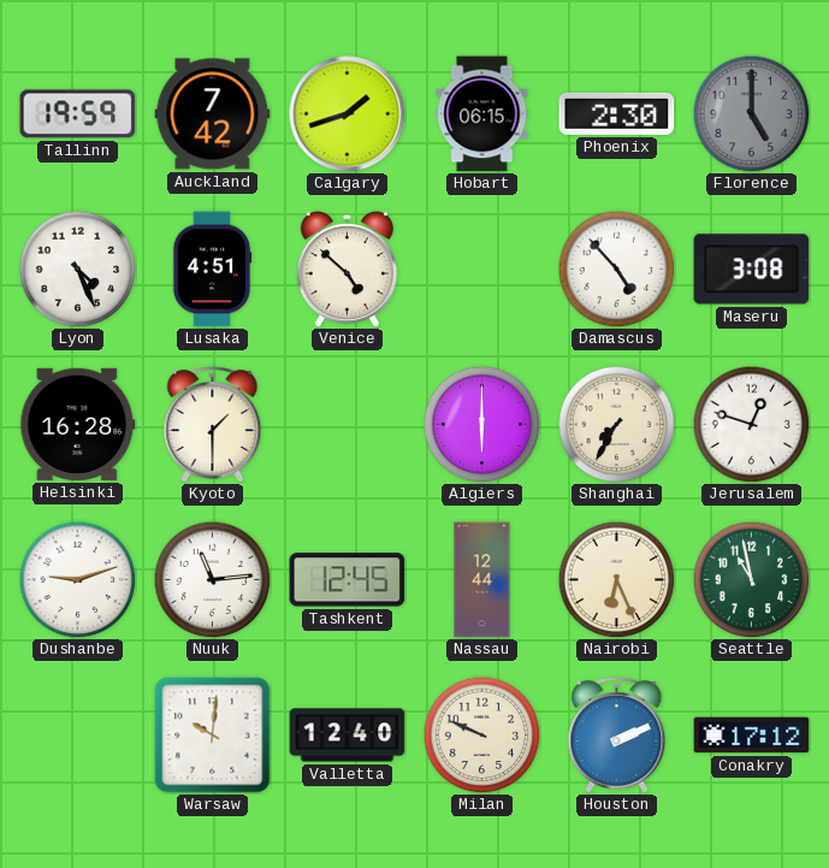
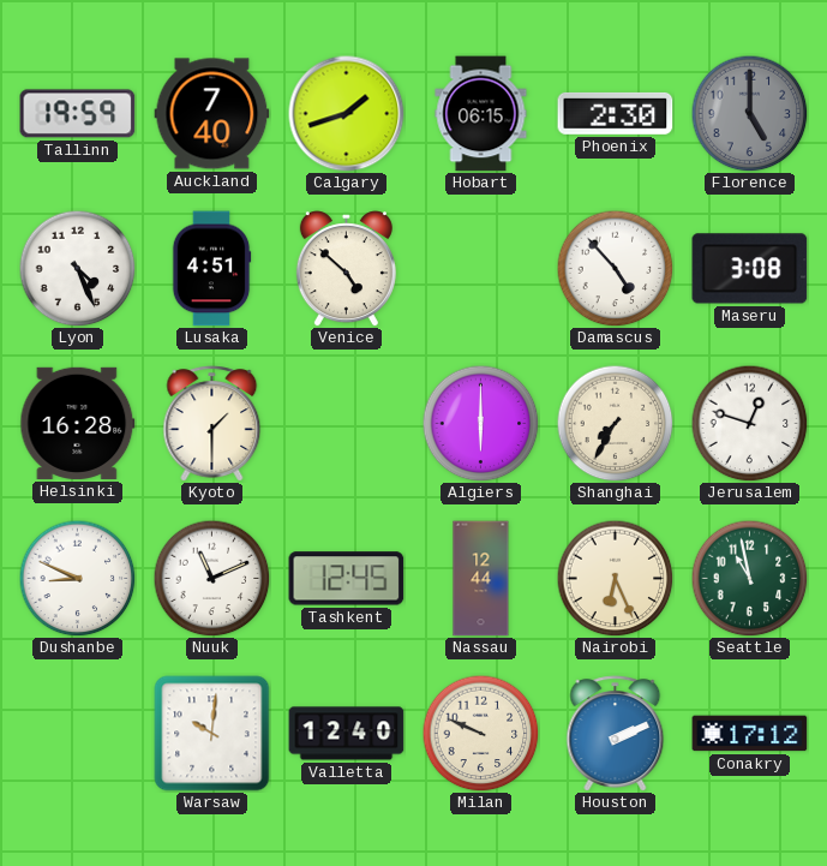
Auckland: 7:42 -> 7:40 (212, 114)
Dushanbe: 9:12 -> 8:49 (77, 578)
Nuuk: 11:14 -> 11:11 (211, 578)
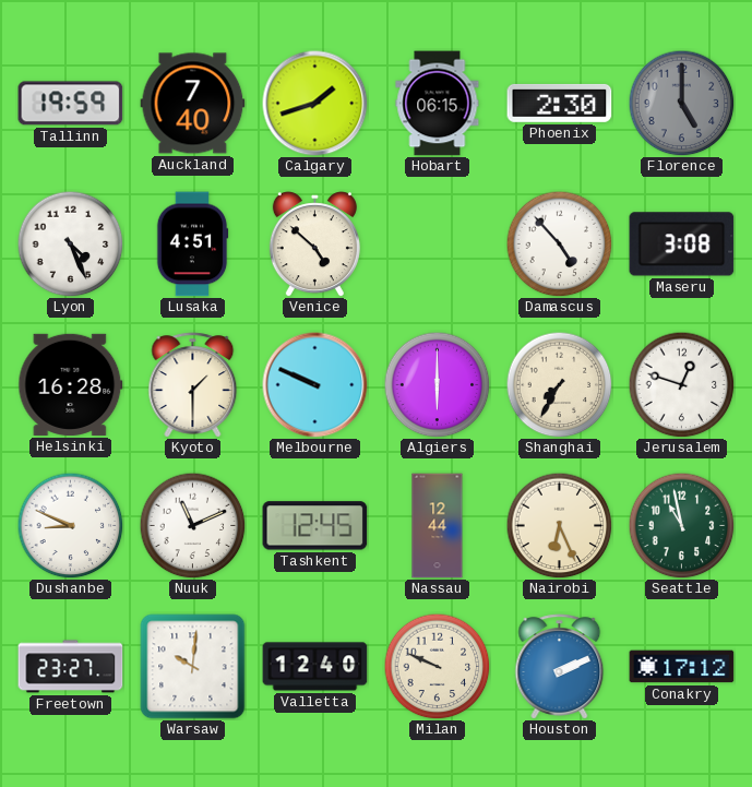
Melbourne: none -> 9:49 (315, 385)
Freetown: none -> 23:27 (71, 667)
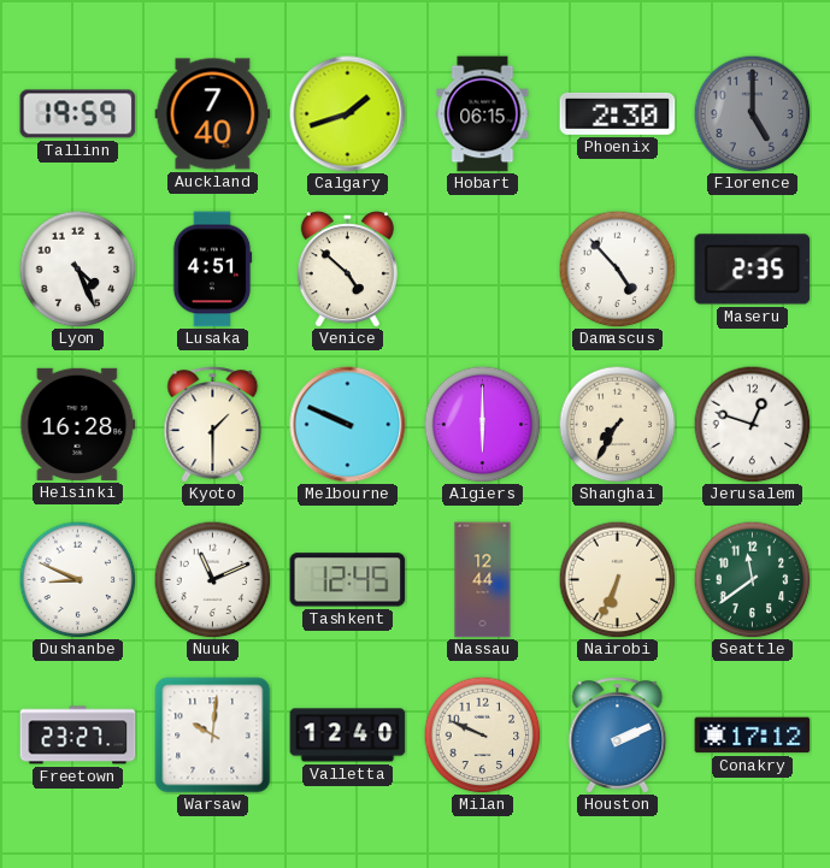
Maseru: 3:08 -> 2:35 (753, 270)
Nairobi: 6:26 -> 6:34 (617, 579)
Seattle: 10:58 -> 11:39 (752, 579)
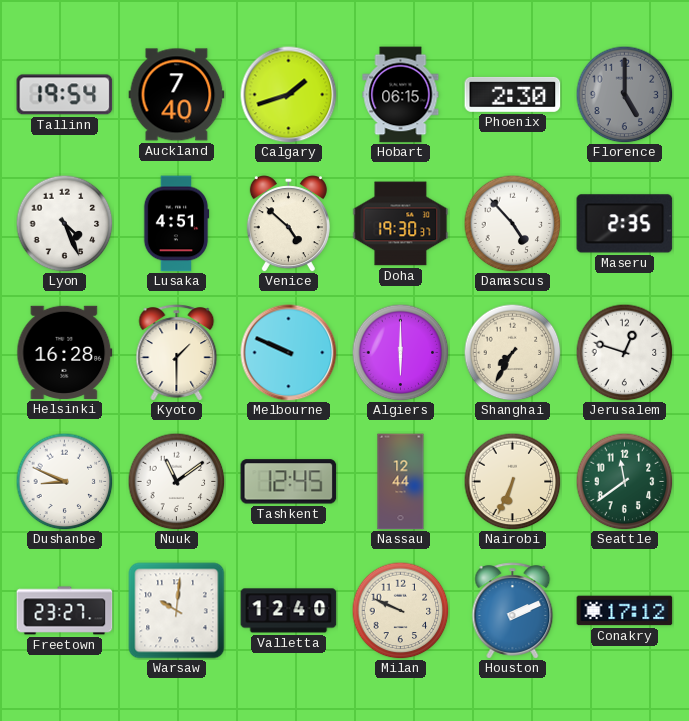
Tallinn: 19:59 -> 19:54 (65, 95)
Doha: none -> 19:30 (401, 224)
Nuuk: 11:11 -> 11:09 (176, 481)
